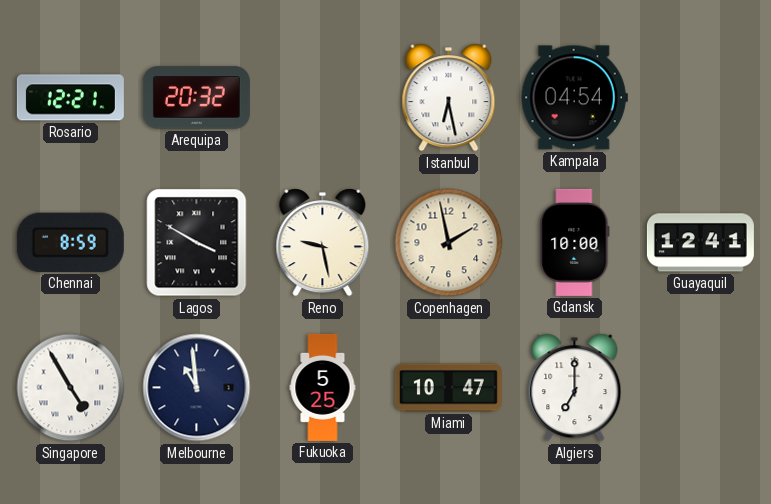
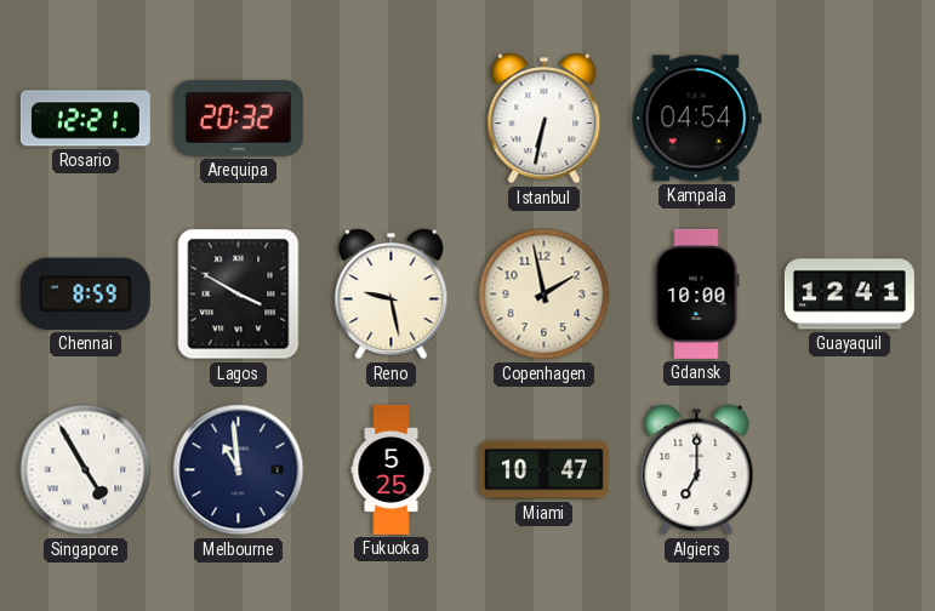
Istanbul: 6:28 -> 6:32 (545, 119)
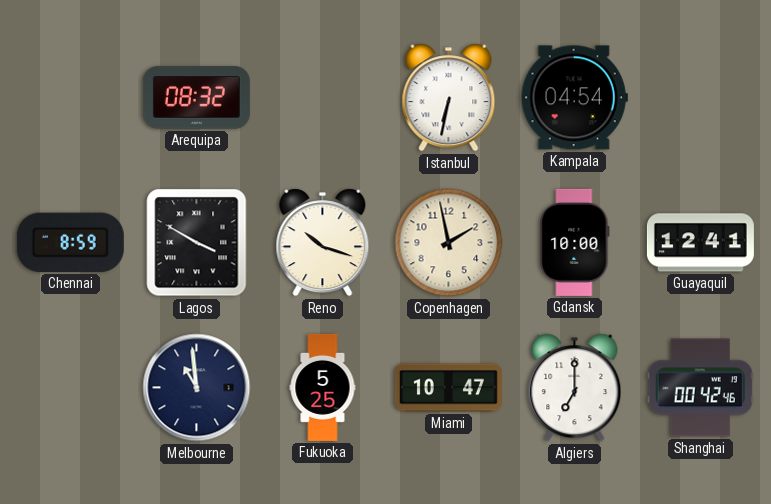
Rosario: 12:21 -> none (85, 119)
Arequipa: 20:32 -> 08:32 (196, 98)
Reno: 9:28 -> 10:18 (323, 243)
Singapore: 4:55 -> none (86, 470)
Shanghai: none -> 00:42 (700, 388)
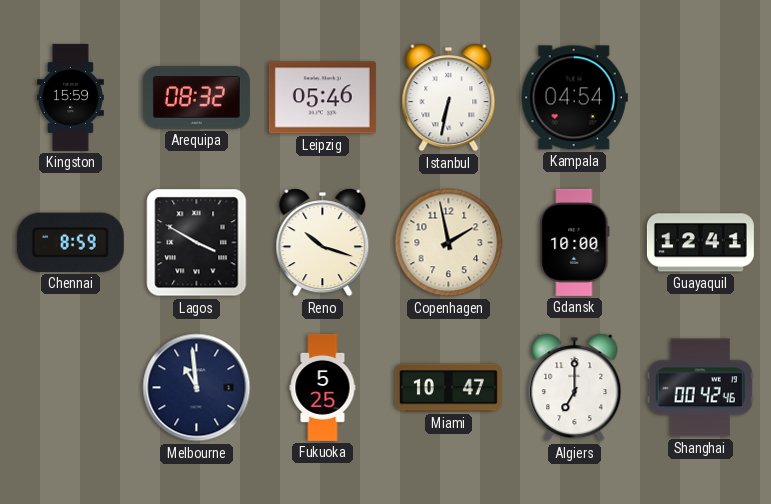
Kingston: none -> 15:59 (71, 97)
Leipzig: none -> 05:46 (322, 98)
